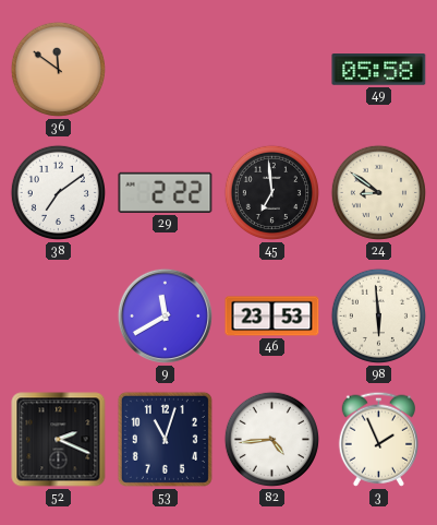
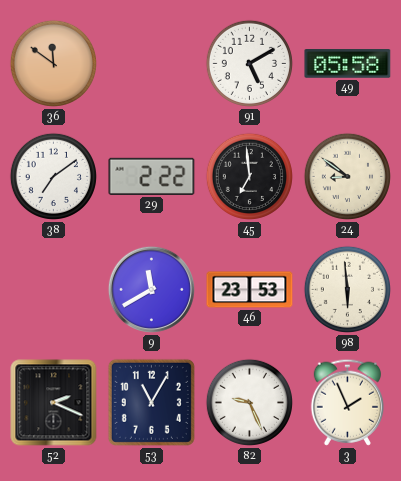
91: none -> 5:10 (249, 63)
53: 11:03 -> 11:05 (151, 402)
82: 4:44 -> 9:26 (249, 402)
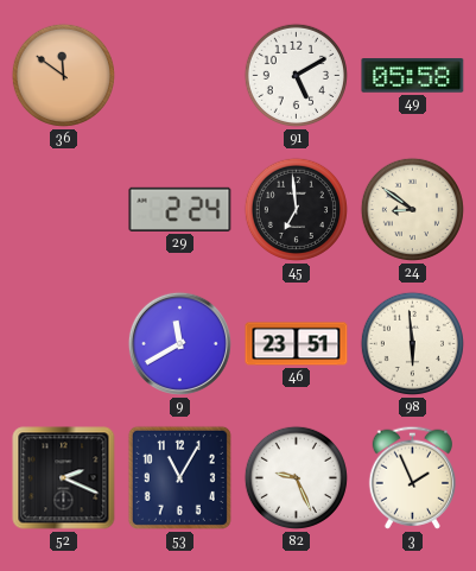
38: 7:09 -> none (53, 176)
29: 2:22 -> 2:24 (180, 209)
46: 23:53 -> 23:51 (297, 344)
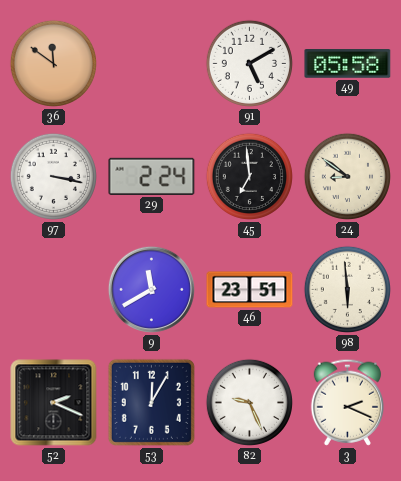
97: none -> 3:17 (53, 176)
53: 11:05 -> 12:05 (151, 402)
3: 1:56 -> 2:19 (347, 402)
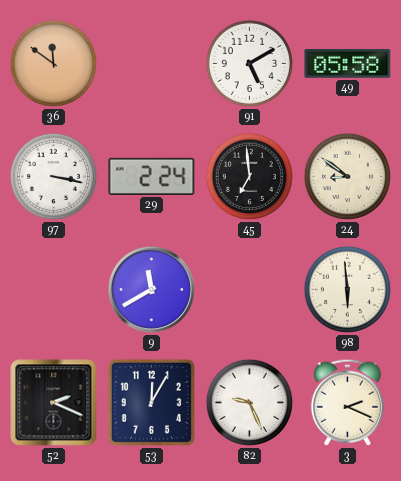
46: 23:51 -> none (250, 290)
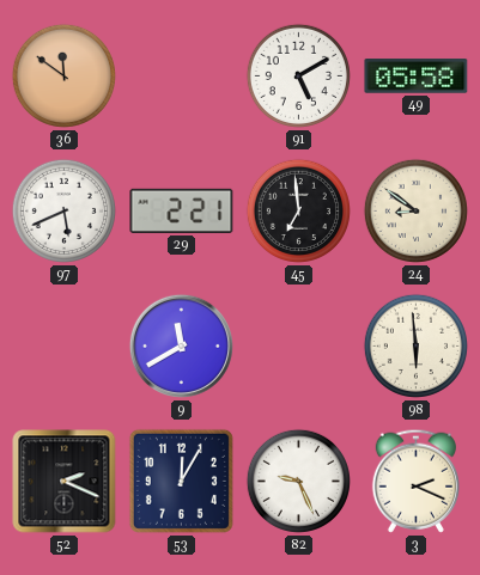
97: 3:17 -> 5:41 (63, 210)
29: 2:24 -> 2:21 (182, 210)
